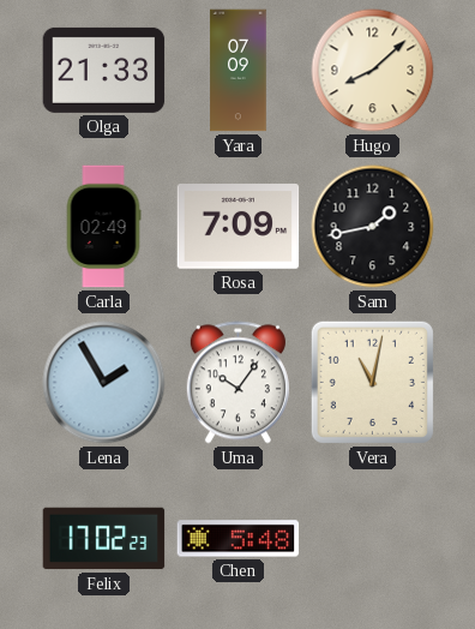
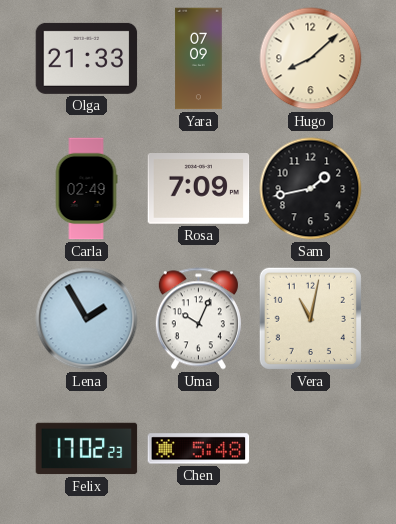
Uma: 10:06 -> 10:04 (198, 319)
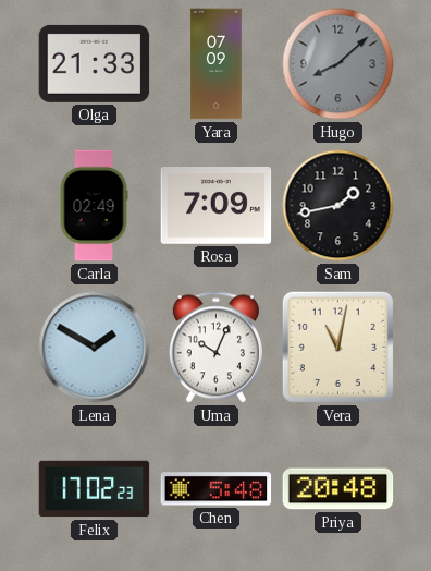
Hugo dial: cream -> grey (338, 64)
Lena: 1:55 -> 1:50 (95, 348)
Priya: none -> 20:48 (338, 489)
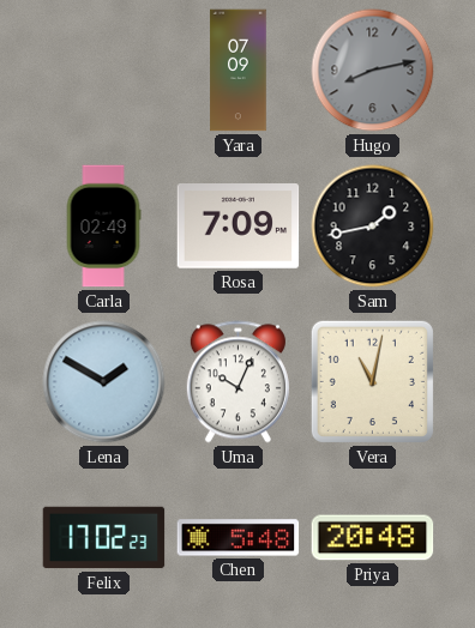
Olga: 21:33 -> none (95, 63)
Hugo: 8:08 -> 8:13 (373, 71)
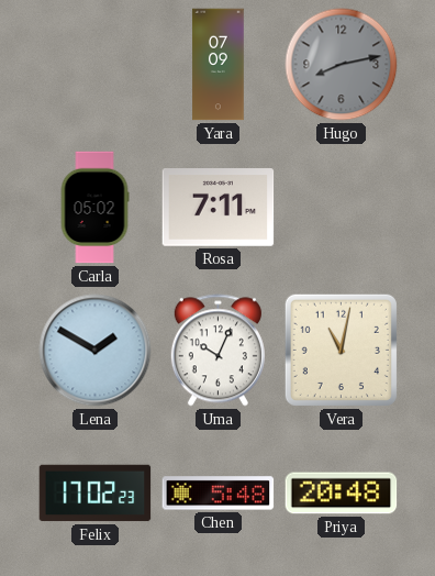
Carla: 02:49 -> 05:02 (94, 208)
Rosa: 7:09 -> 7:11 (219, 208)
Sam: 1:43 -> none (373, 227)
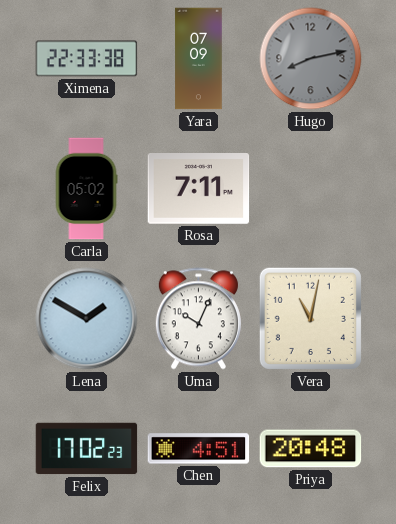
Ximena: none -> 22:33 (87, 59)
Chen: 5:48 -> 4:51 (199, 449)
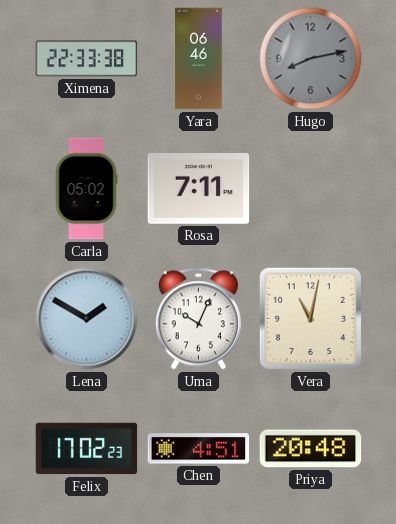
Yara: 07:09 -> 06:46 (199, 59)
